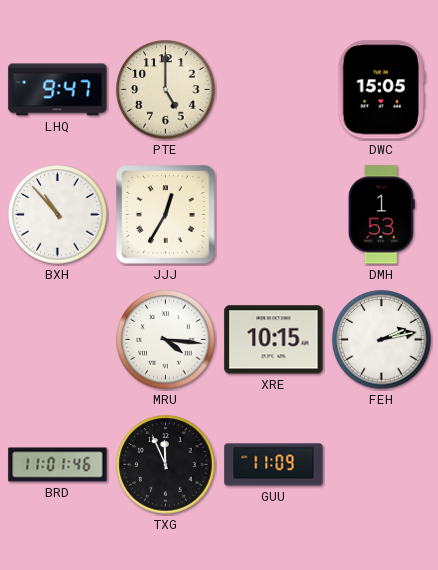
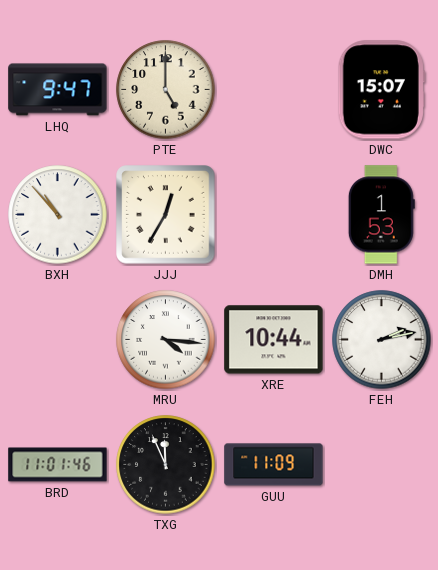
DWC: 15:05 -> 15:07 (381, 90)
XRE: 10:15 -> 10:44 (274, 340)
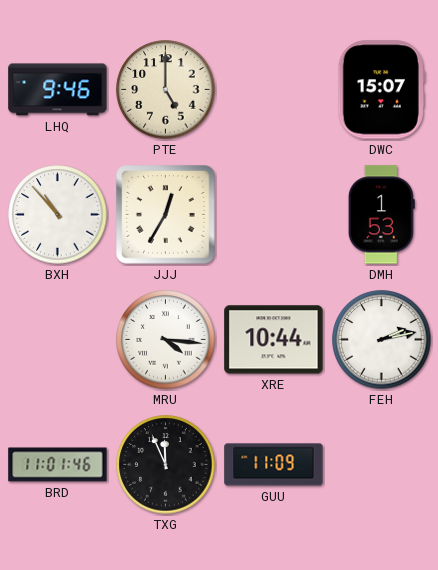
LHQ: 9:47 -> 9:46 (58, 90)
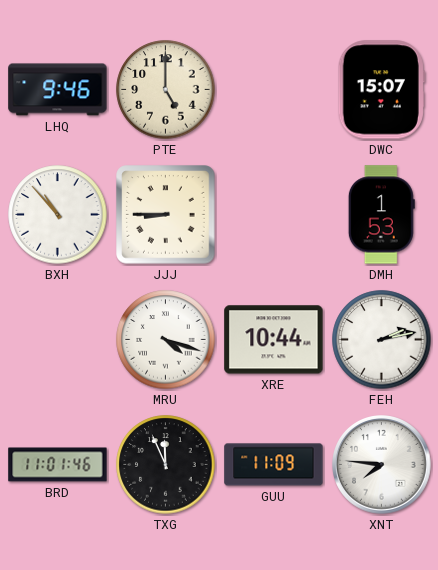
JJJ: 12:35 -> 8:45 (166, 215)
MRU: 4:16 -> 4:18 (166, 340)
XNT: none -> 7:46 (382, 465)
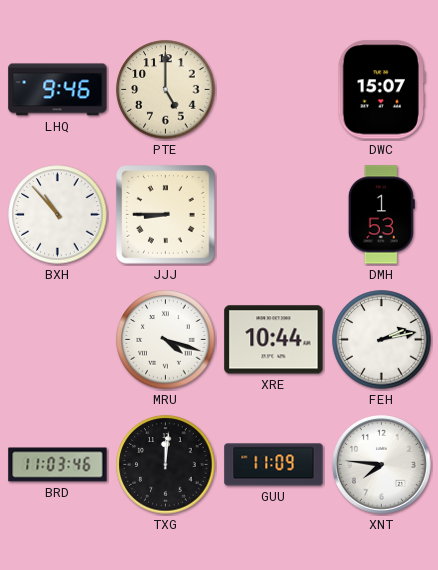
BRD: 11:01 -> 11:03 (58, 465)
TXG: 11:56 -> 12:01 (166, 465)
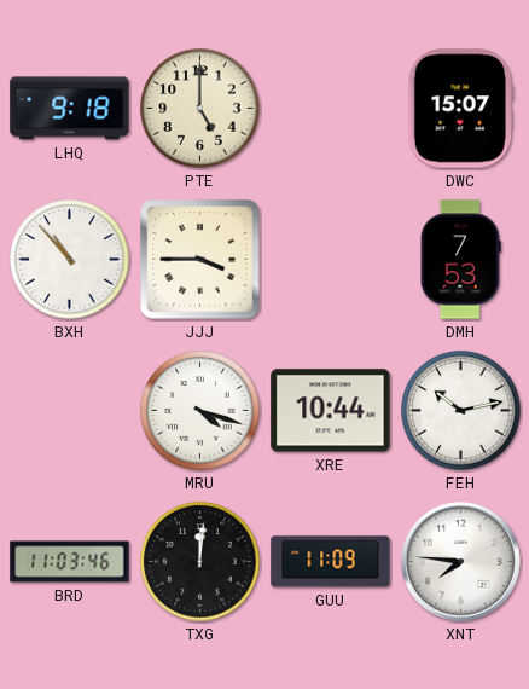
LHQ: 9:46 -> 9:18 (70, 109)
JJJ: 8:45 -> 3:45 (200, 260)
DMH: 1:53 -> 7:53 (460, 260)
FEH: 2:13 -> 10:13 (461, 411)
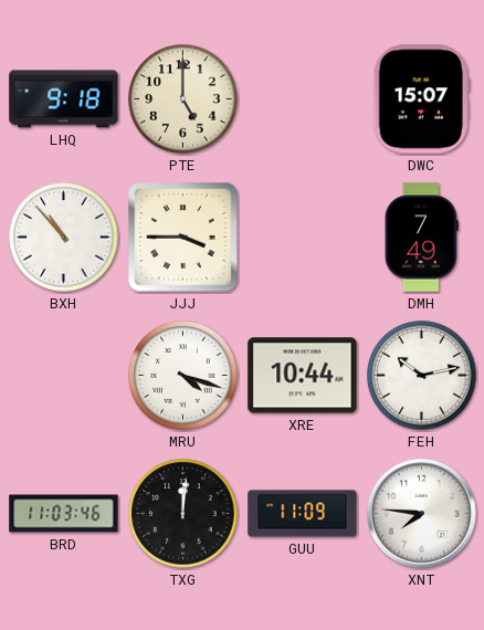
DMH: 7:53 -> 7:49 (421, 238)
